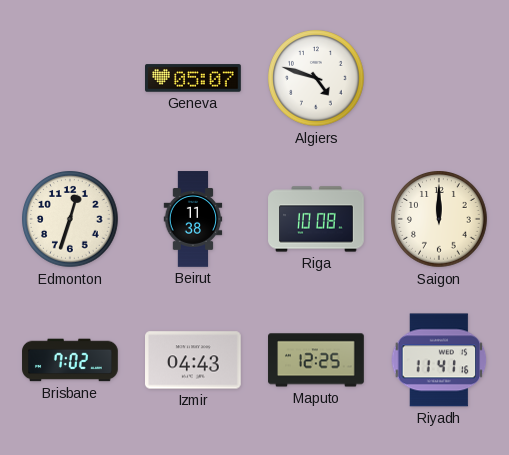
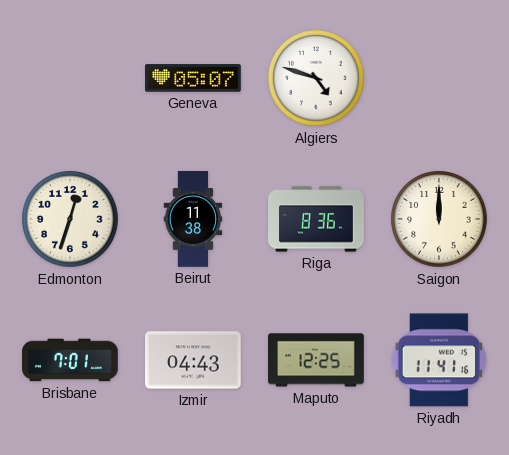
Riga: 10:08 -> 8:36 (316, 219)
Brisbane: 7:02 -> 7:01 (70, 360)
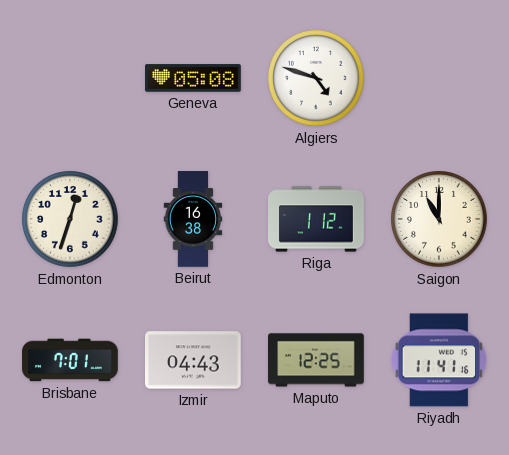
Geneva: 05:07 -> 05:08 (194, 78)
Beirut: 11:38 -> 16:38 (193, 219)
Riga: 8:36 -> 1:12 (316, 219)
Saigon: 12:00 -> 11:00 (439, 219)
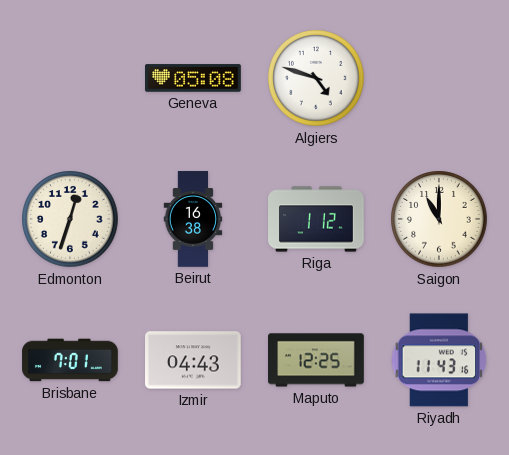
Riyadh: 11:41 -> 11:43 (439, 360)
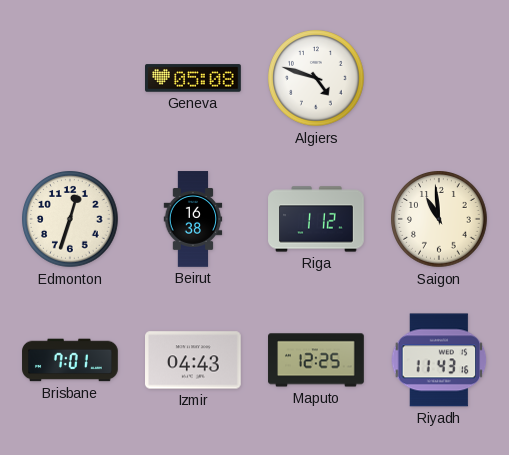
Saigon: 11:00 -> 10:59 (439, 219)
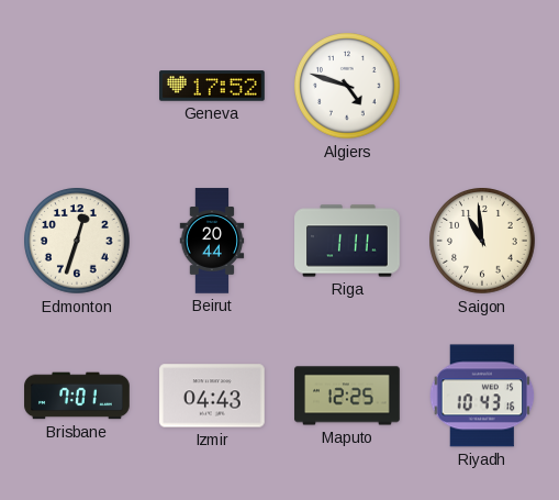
Geneva: 05:08 -> 17:52 (213, 86)
Beirut: 16:38 -> 20:44 (212, 241)
Riga: 1:12 -> 1:11 (347, 241)
Riyadh: 11:43 -> 10:43 (482, 396)
